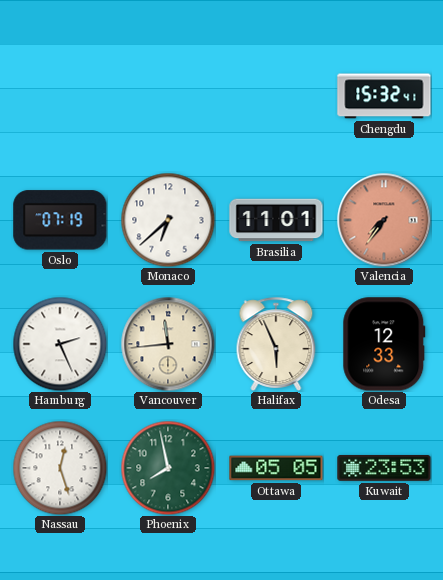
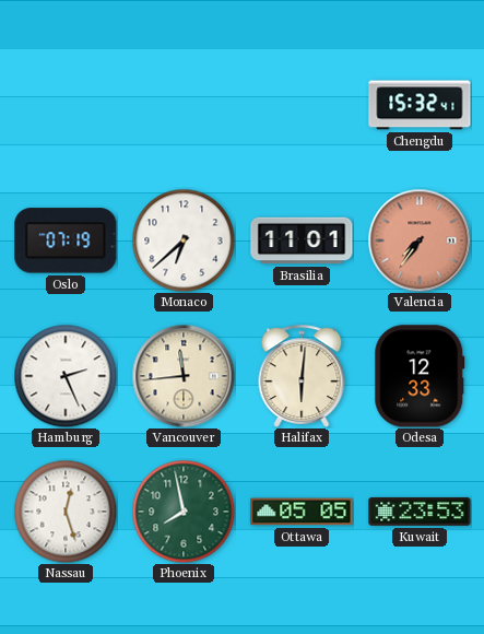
Halifax: 5:56 -> 6:01 (302, 376)
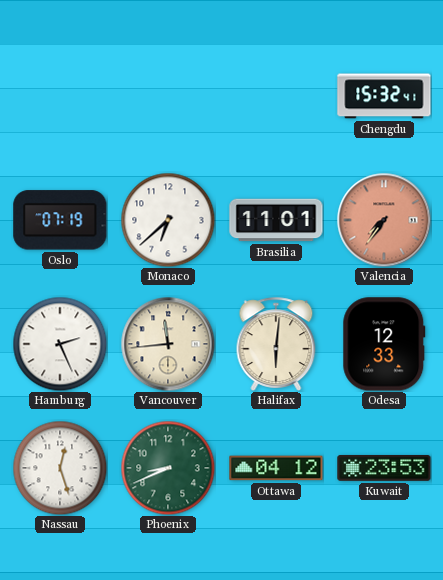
Phoenix: 7:58 -> 8:41 (168, 468)
Ottawa: 05:05 -> 04:12 (276, 468)
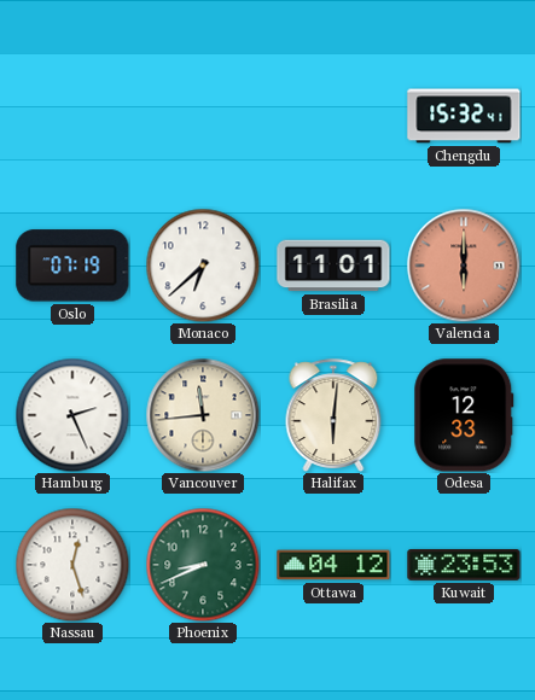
Valencia: 7:36 -> 6:00 (464, 266)
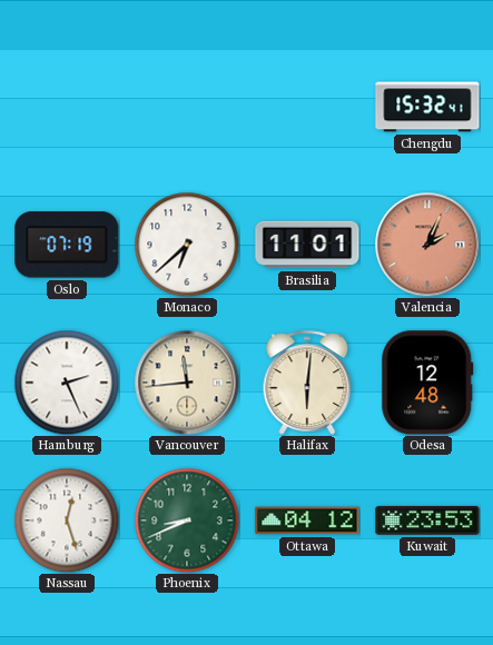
Valencia: 6:00 -> 2:04 (427, 245)
Odesa: 12:33 -> 12:48 (427, 383)
